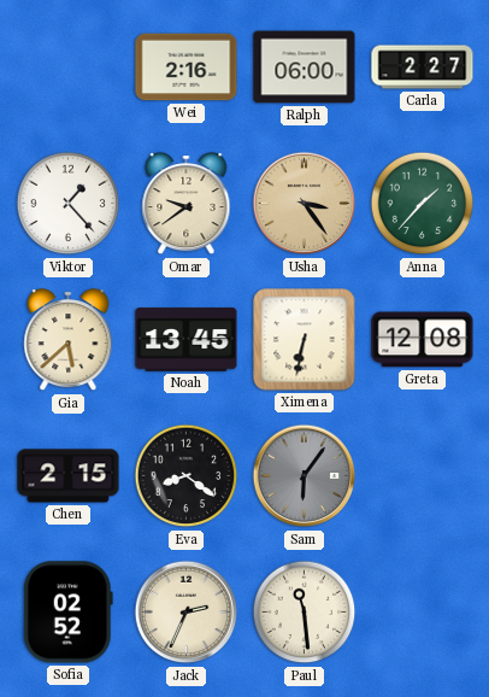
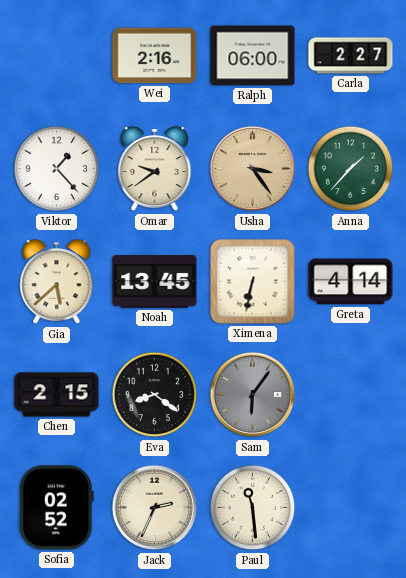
Greta: 12:08 -> 4:14 (351, 282)
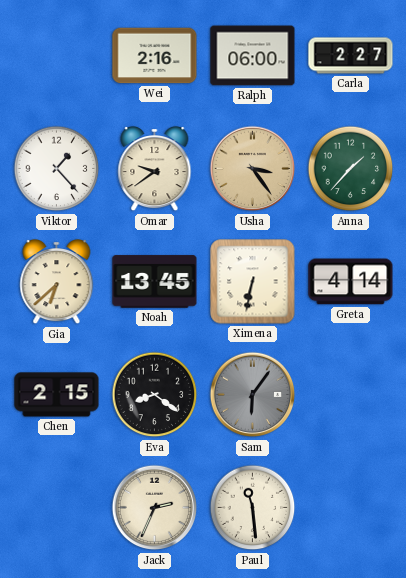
Gia: 5:38 -> 6:38 (57, 283)
Sofia: 02:52 -> none (56, 508)
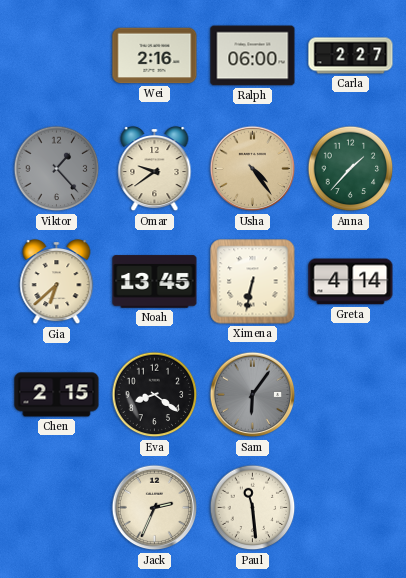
Viktor dial: white -> grey (57, 169)
Usha: 3:24 -> 4:24 (253, 169)
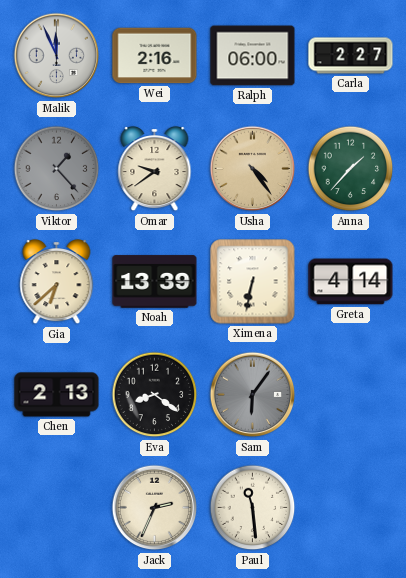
Malik: none -> 11:56 (57, 56)
Noah: 13:45 -> 13:39 (155, 282)
Chen: 2:15 -> 2:13 (57, 395)
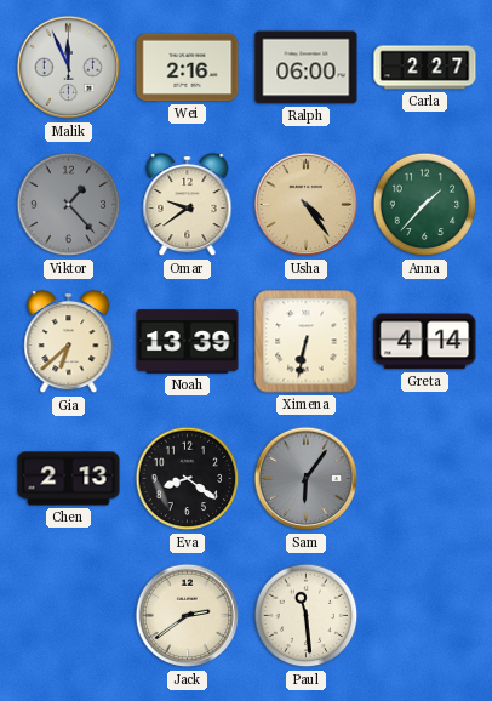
Jack: 2:34 -> 2:39 (188, 616)
